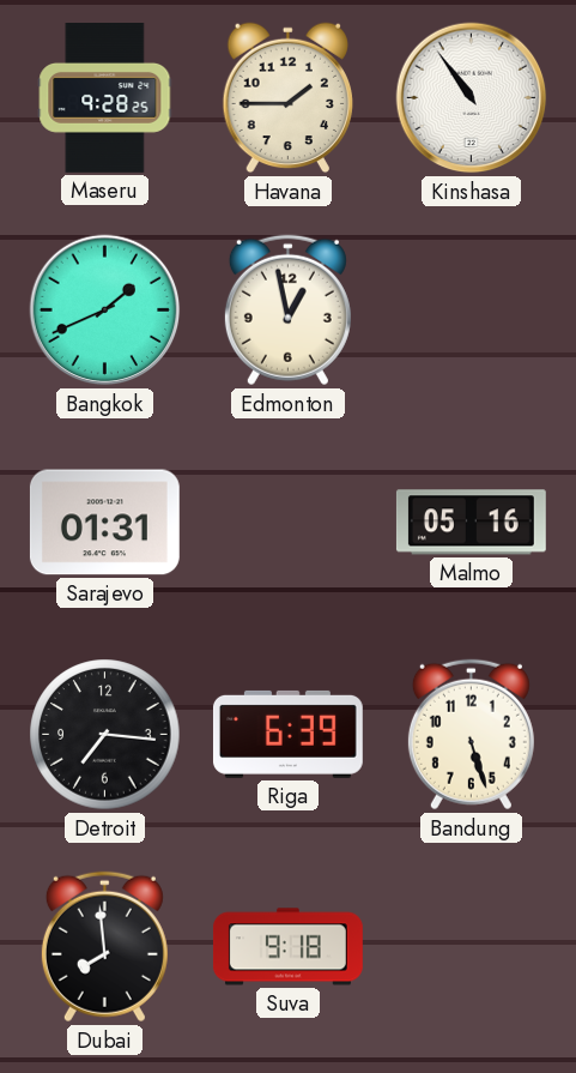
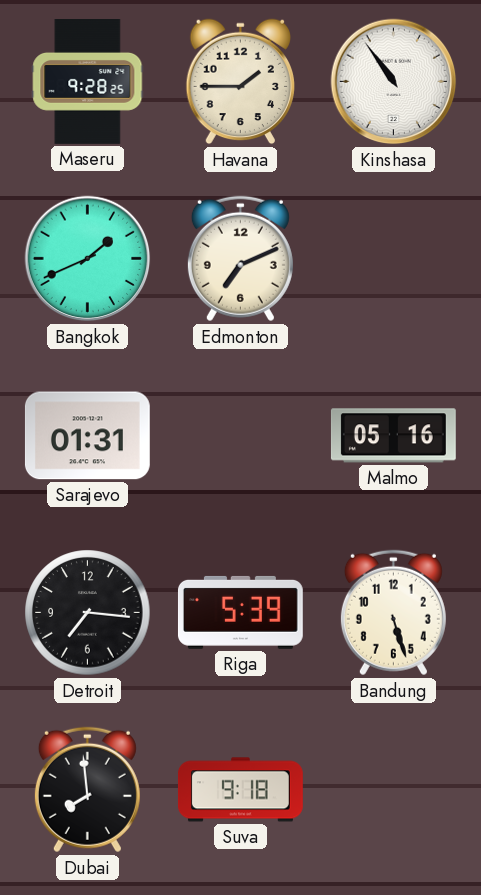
Edmonton: 12:58 -> 7:11 (240, 259)
Riga: 6:39 -> 5:39 (240, 612)
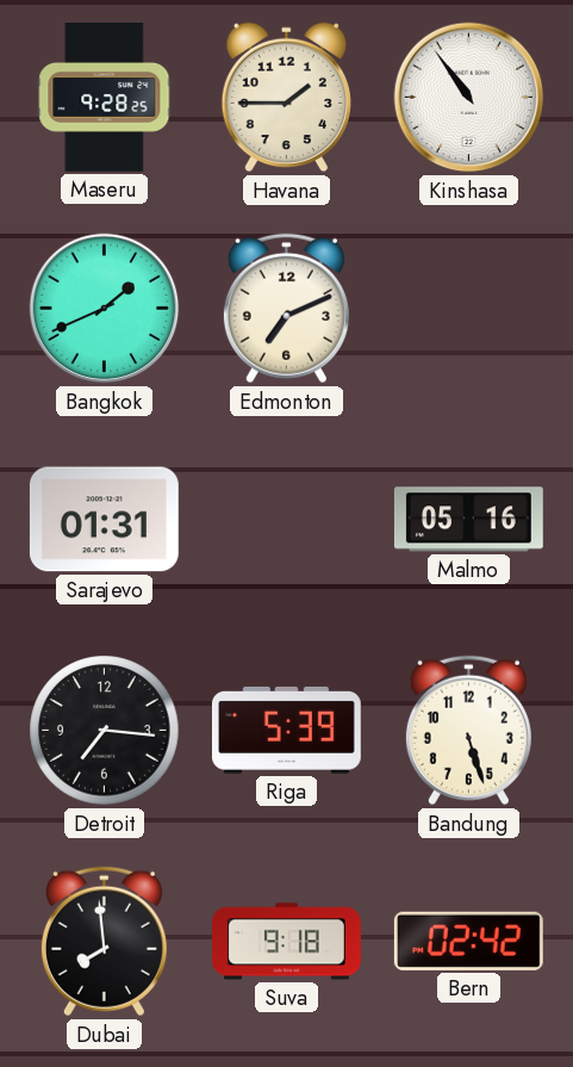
Bern: none -> 02:42 (468, 941)
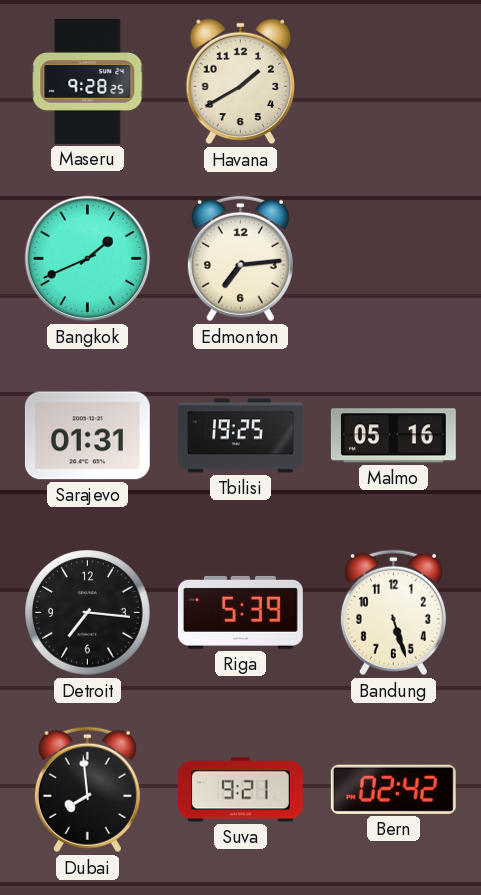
Havana: 1:45 -> 1:40 (240, 82)
Kinshasa: 10:54 -> none (469, 98)
Edmonton: 7:11 -> 7:14 (240, 259)
Tbilisi: none -> 19:25 (240, 436)
Suva: 9:18 -> 9:21 (240, 790)
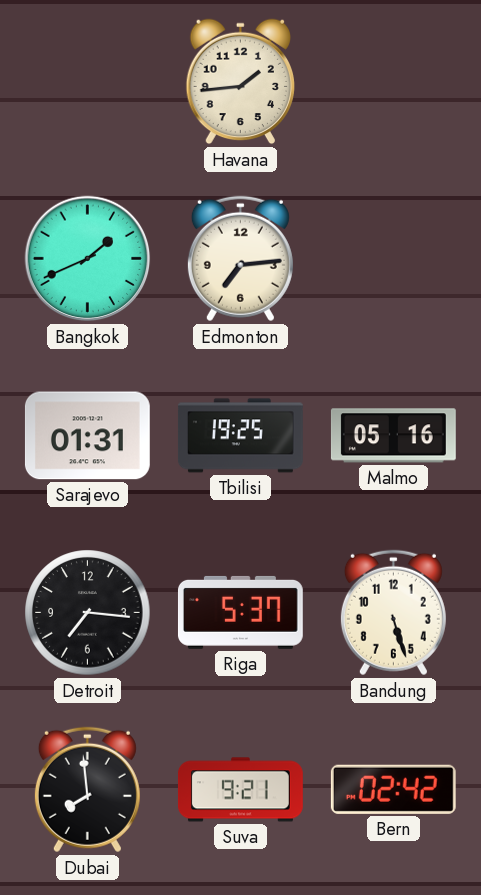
Maseru: 9:28 -> none (88, 82)
Havana: 1:40 -> 1:44 (240, 82)
Riga: 5:39 -> 5:37 (240, 612)
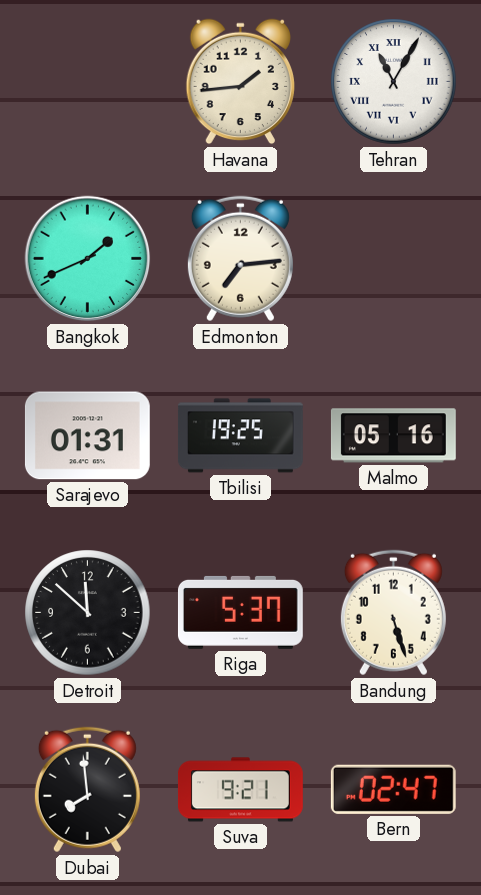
Tehran: none -> 11:05 (394, 82)
Detroit: 7:16 -> 11:52 (88, 613)
Bern: 02:42 -> 02:47 (393, 789)
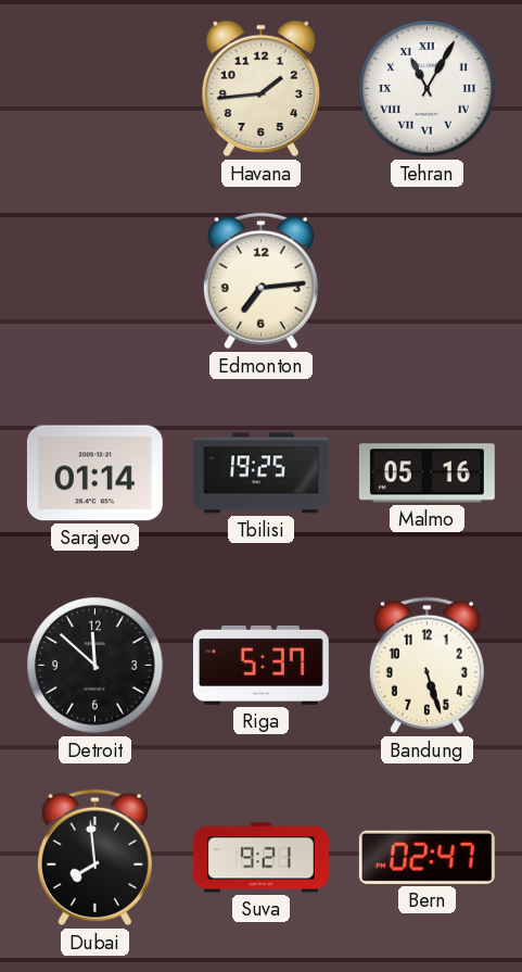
Bangkok: 1:41 -> none (88, 259)
Sarajevo: 01:31 -> 01:14 (94, 474)
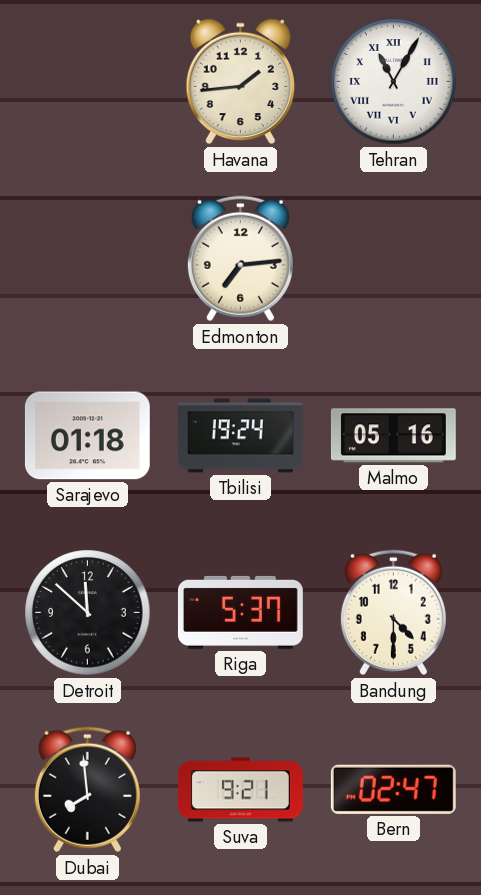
Sarajevo: 01:14 -> 01:18 (87, 436)
Tbilisi: 19:25 -> 19:24 (240, 436)
Bandung: 5:27 -> 4:30 (393, 613)
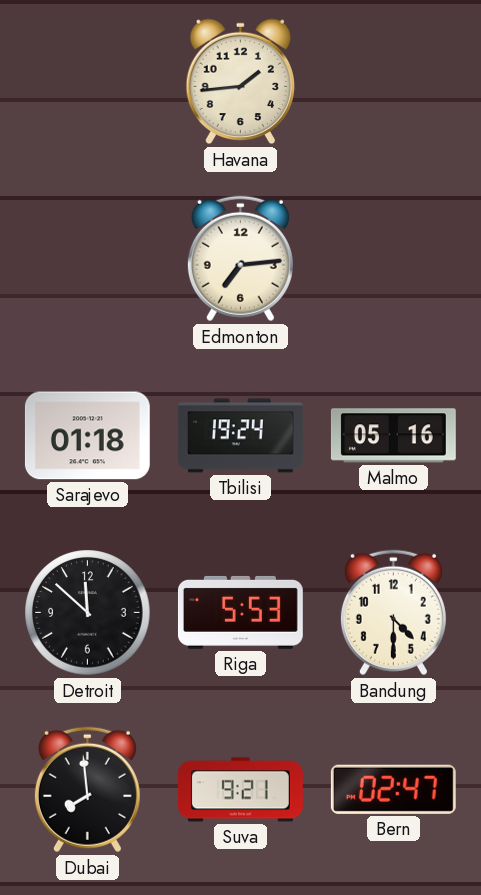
Tehran: 11:05 -> none (394, 82)
Riga: 5:37 -> 5:53 (240, 612)
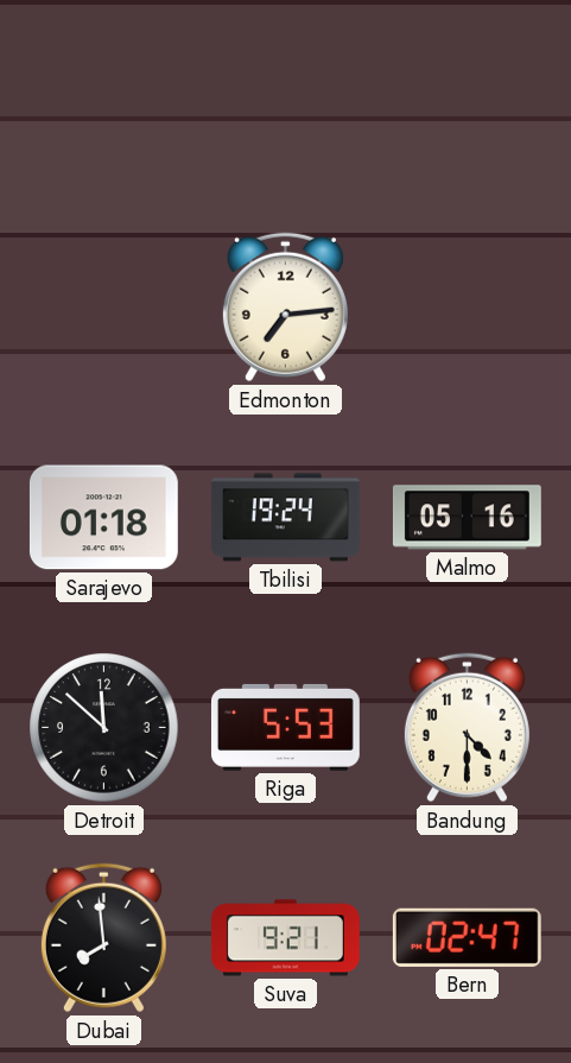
Havana: 1:44 -> none (240, 82)
